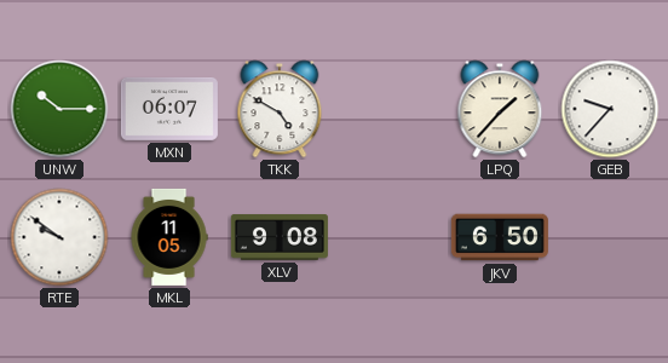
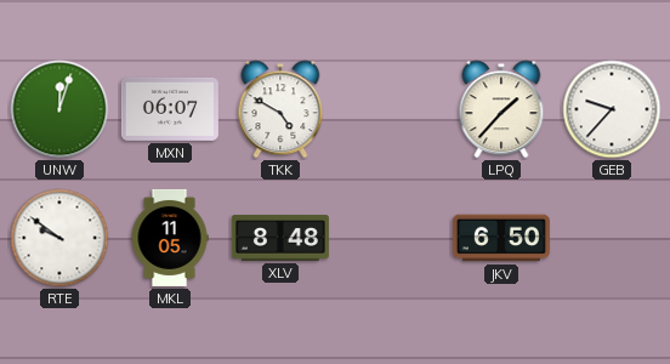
UNW: 10:15 -> 12:03 (59, 109)
XLV: 9:08 -> 8:48 (280, 238)
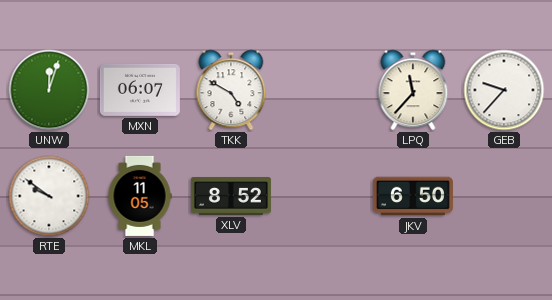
LPQ: 1:37 -> 11:37 (413, 90)
XLV: 8:48 -> 8:52 (231, 196)
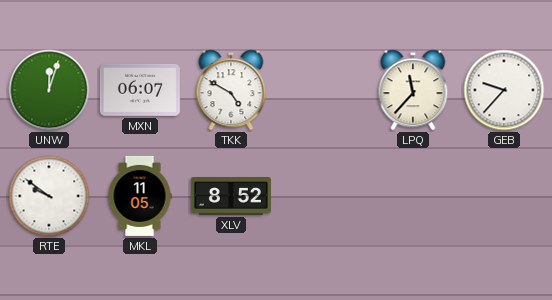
JKV: 6:50 -> none (413, 196)
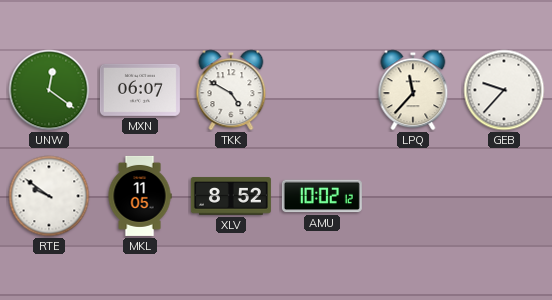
UNW: 12:03 -> 12:21 (49, 90)
AMU: none -> 10:02 (322, 196)
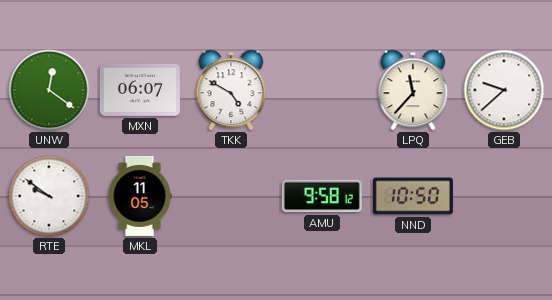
GEB: 9:37 -> 9:38 (504, 90)
XLV: 8:52 -> none (231, 196)
AMU: 10:02 -> 9:58 (322, 196)
NND: none -> 10:50 (413, 196)
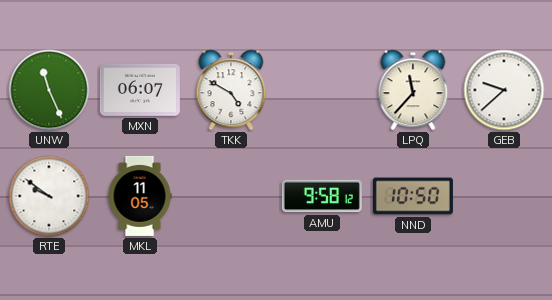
UNW: 12:21 -> 11:26 (49, 90)
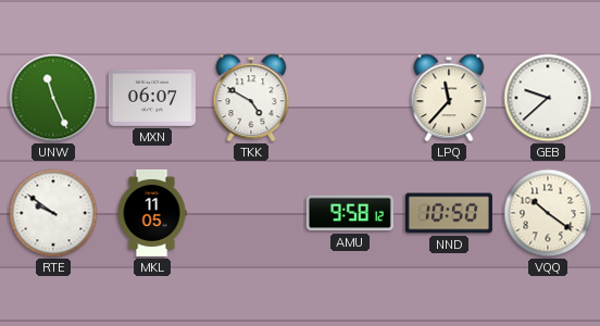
VQQ: none -> 10:21 (548, 213)
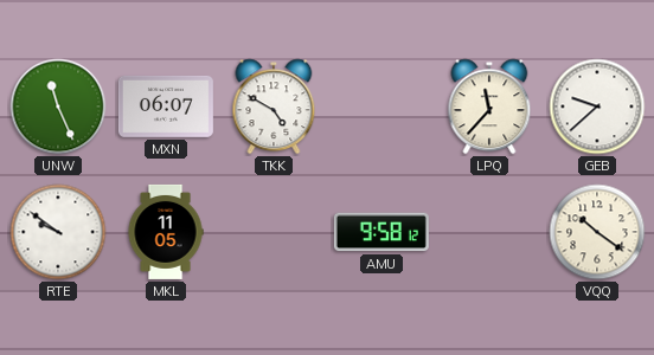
NND: 10:50 -> none (449, 213)
